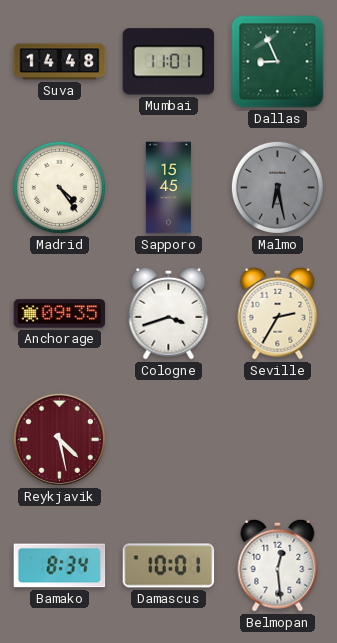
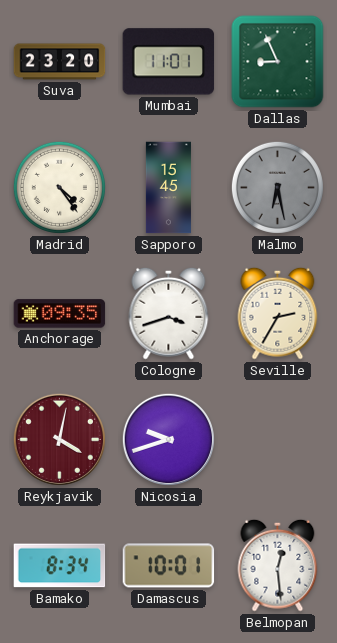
Suva: 14:48 -> 23:20 (60, 62)
Reykjavik: 4:28 -> 4:02 (59, 439)
Nicosia: none -> 9:42 (168, 439)
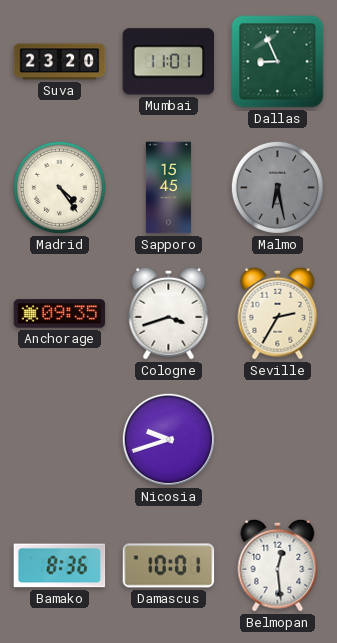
Reykjavik: 4:02 -> none (59, 439)
Bamako: 8:34 -> 8:36 (60, 566)
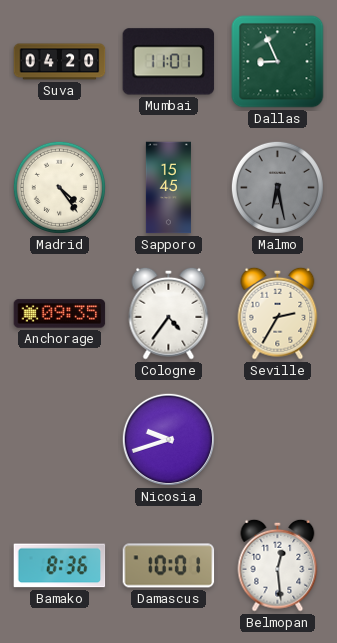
Suva: 23:20 -> 04:20 (60, 62)
Cologne: 3:42 -> 4:36 (169, 313)
